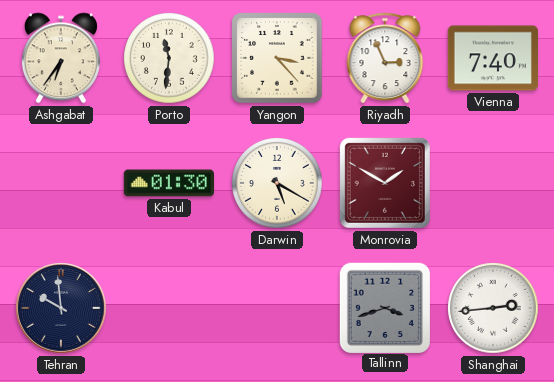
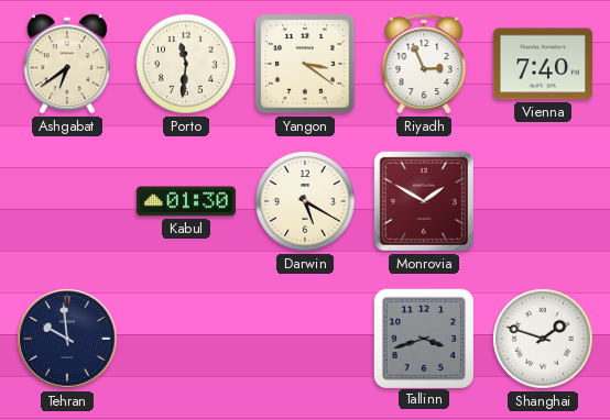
Ashgabat: 6:36 -> 6:39 (67, 64)
Yangon: 3:23 -> 3:21 (305, 64)
Shanghai: 2:44 -> 1:48 (543, 339)
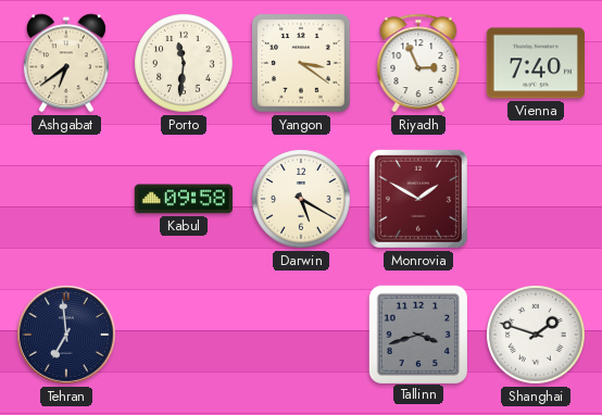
Kabul: 01:30 -> 09:58 (184, 199)
Tehran: 9:59 -> 6:59 (67, 336)
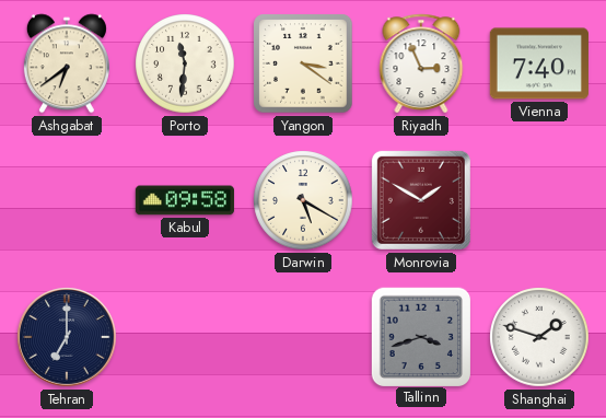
Tehran: 6:59 -> 7:00 (68, 338)
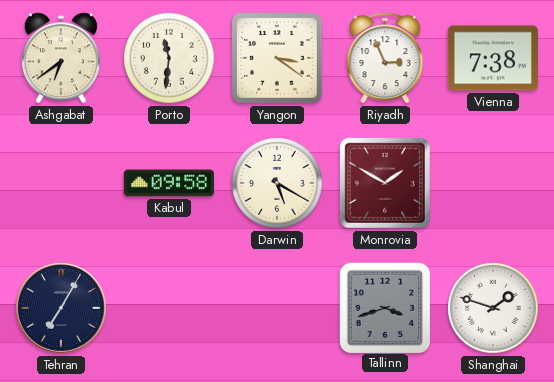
Vienna: 7:40 -> 7:38 (493, 58)
Tehran: 7:00 -> 7:05 (62, 309)
